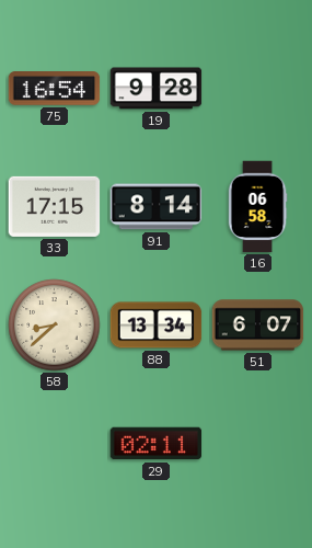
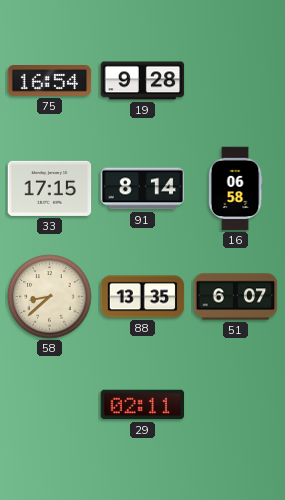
88: 13:34 -> 13:35 (143, 297)
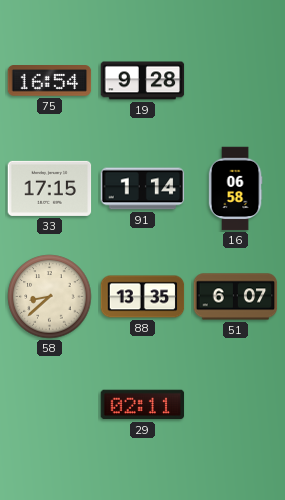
91: 8:14 -> 1:14 (143, 189)
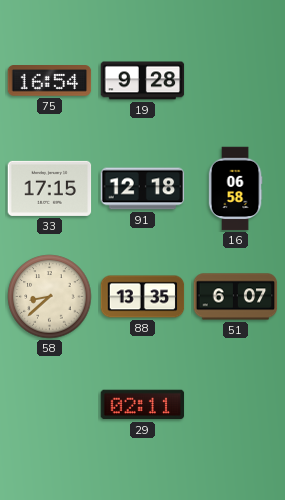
91: 1:14 -> 12:18 (143, 189)
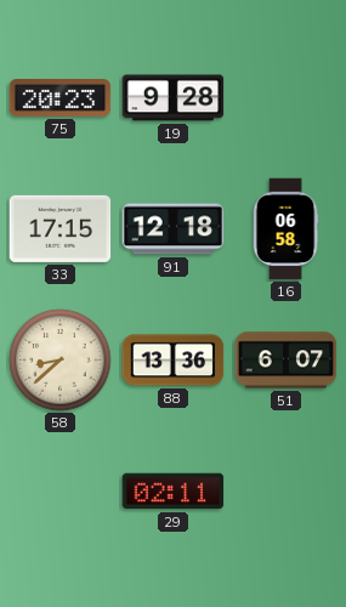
75: 16:54 -> 20:23 (61, 98)
88: 13:35 -> 13:36 (174, 361)
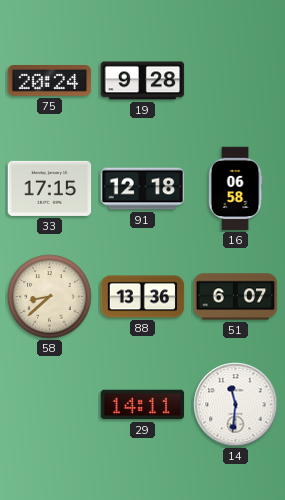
75: 20:23 -> 20:24 (50, 81)
29: 02:11 -> 14:11 (143, 405)
14: none -> 11:31 (236, 405)
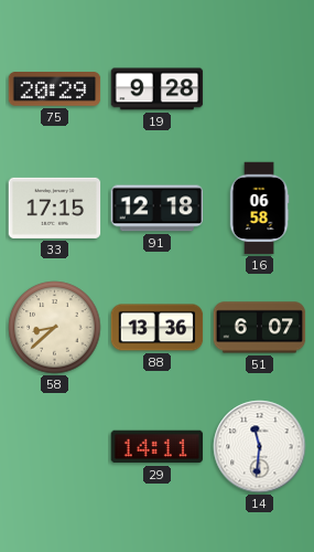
75: 20:24 -> 20:29 (55, 89)
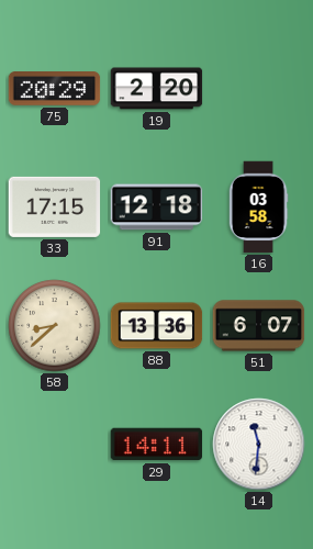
19: 9:28 -> 2:20 (157, 89)
16: 06:58 -> 03:58 (258, 208)
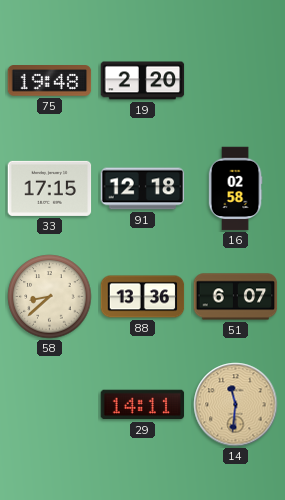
75: 20:29 -> 19:48 (50, 81)
16: 03:58 -> 02:58 (235, 189)
14 dial: white -> champagne (236, 405)
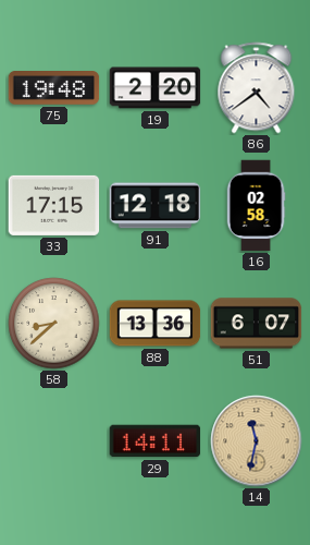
86: none -> 4:39 (257, 88)
14: 11:31 -> 11:32 (257, 441)
